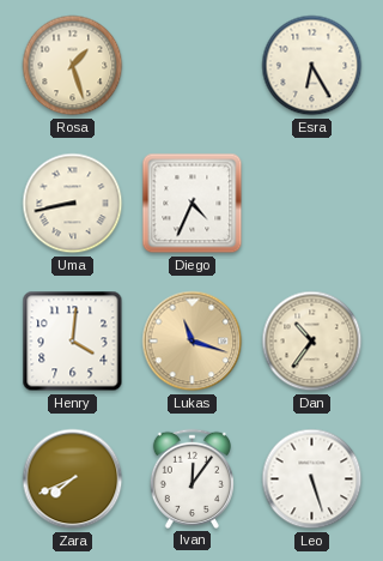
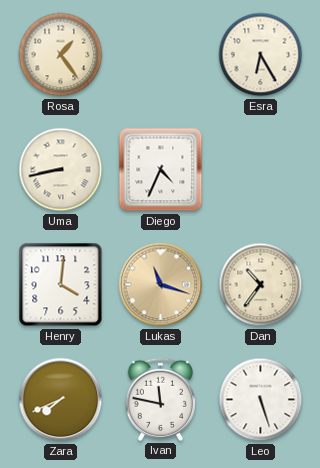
Rosa: 1:27 -> 1:24 (61, 55)
Ivan: 12:06 -> 11:47 (160, 399)
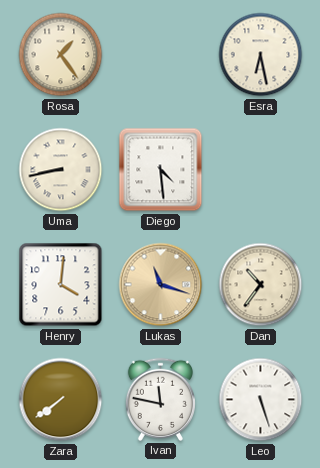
Esra: 6:25 -> 6:28 (261, 55)
Diego: 4:34 -> 4:29 (161, 170)
Zara: 7:41 -> 7:39 (61, 400)
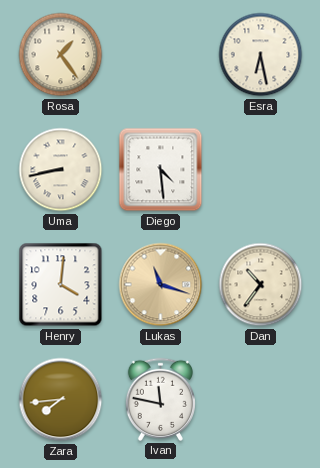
Zara: 7:39 -> 7:44 (61, 400)
Leo: 5:27 -> none (261, 400)
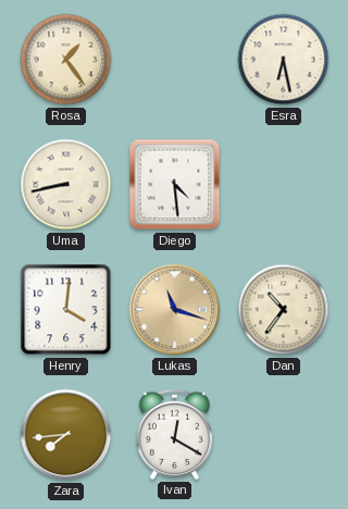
Ivan: 11:47 -> 12:20 (174, 434)
